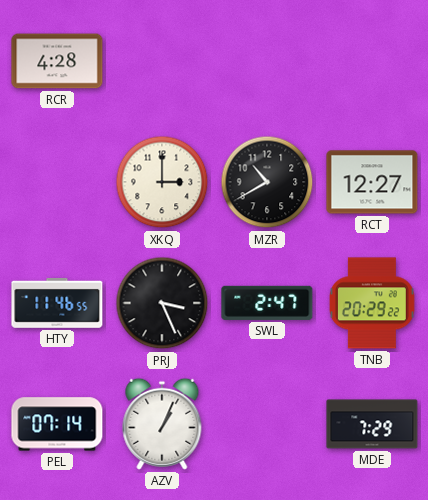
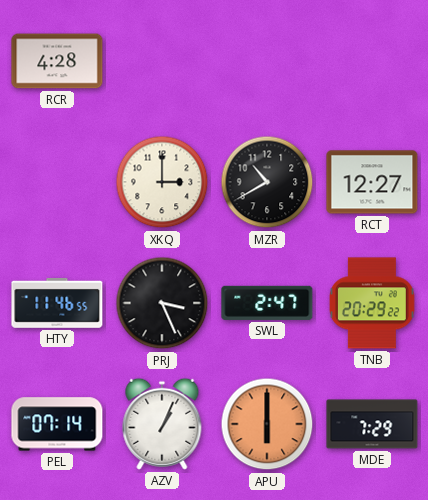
APU: none -> 6:00 (267, 424)
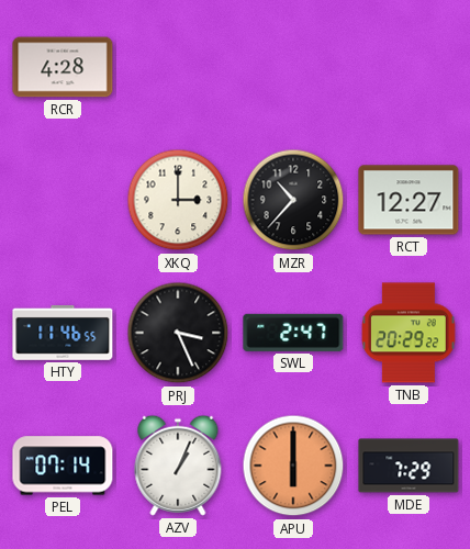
MZR: 10:40 -> 10:37 (293, 200)
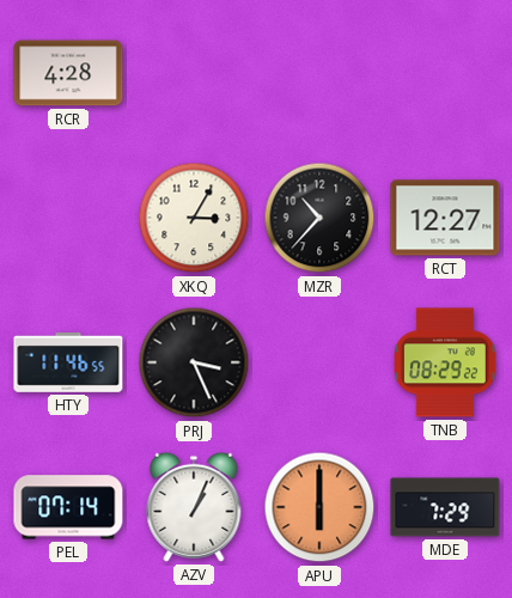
XKQ: 3:00 -> 3:05 (194, 218)
SWL: 2:47 -> none (293, 333)
TNB: 20:29 -> 08:29 (445, 362)
